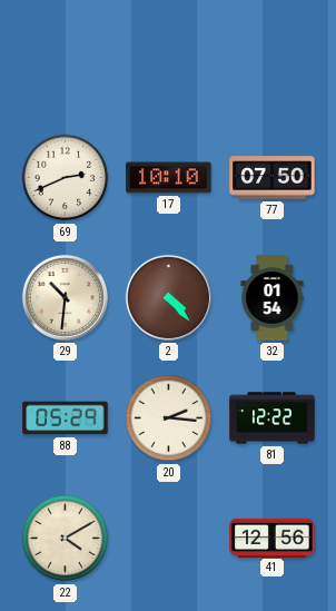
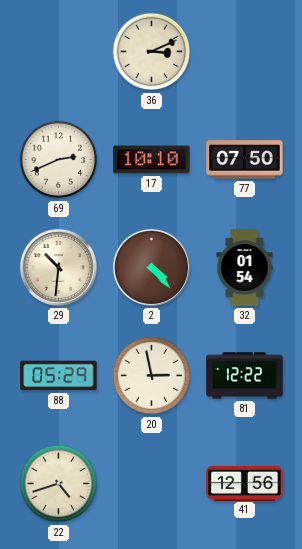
36: none -> 3:11 (152, 52)
20: 2:16 -> 2:58 (152, 376)
22: 4:10 -> 4:42 (59, 484)
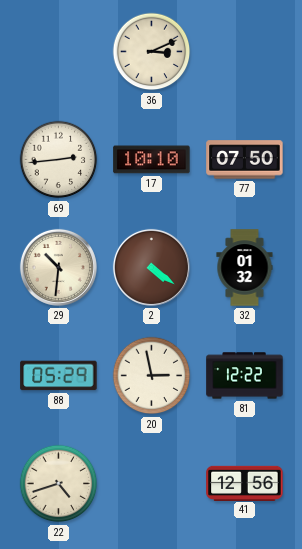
69: 2:41 -> 2:44 (59, 160)
2: 4:23 -> 4:21 (151, 267)
32: 01:54 -> 01:32 (245, 268)
